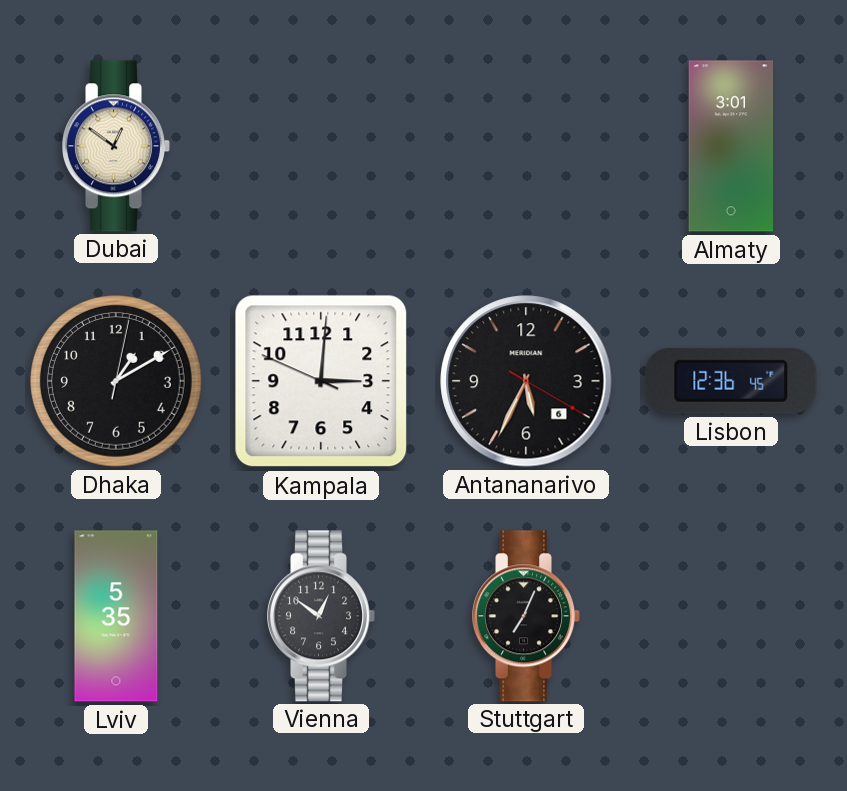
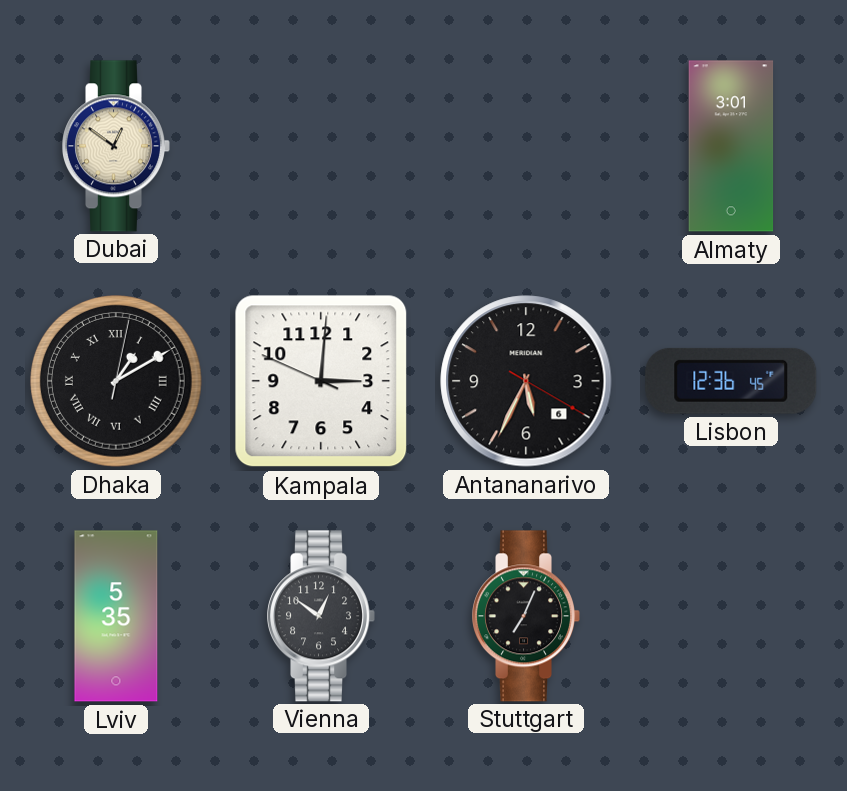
Dhaka numerals: Arabic -> Roman (117, 382)
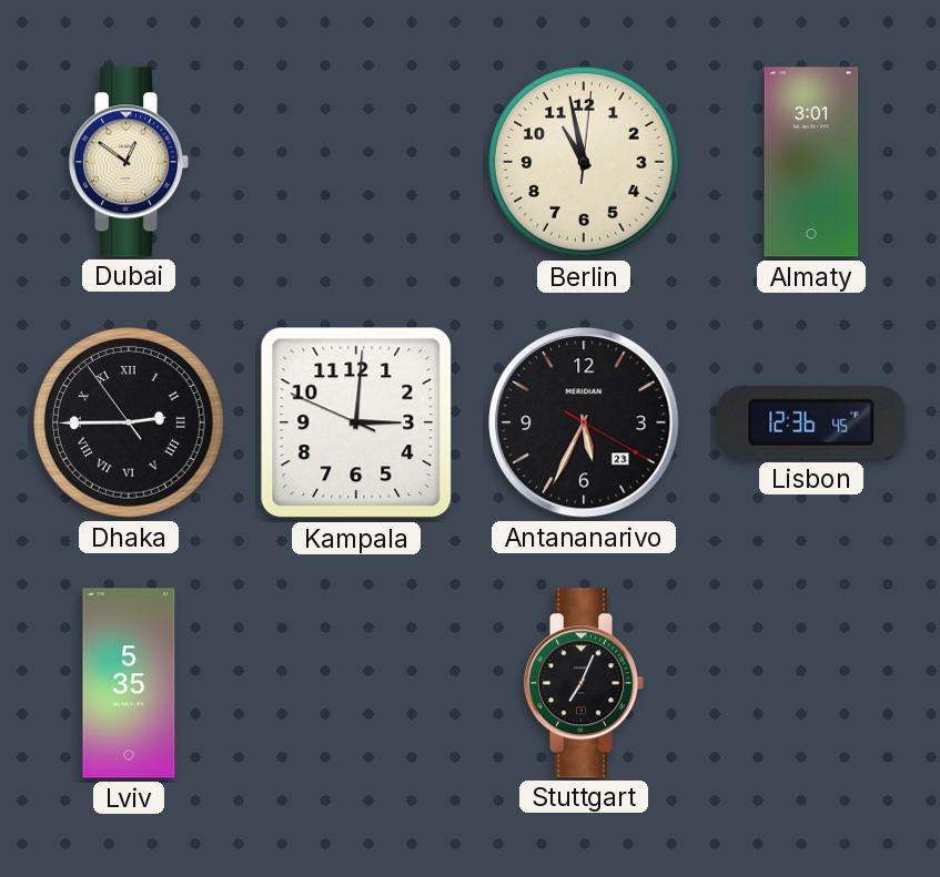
Berlin: none -> 10:58 (585, 163)
Dhaka: 1:10 -> 2:44 (130, 424)
Antananarivo date: 6 -> 23 (584, 422)
Vienna: 12:51 -> none (321, 616)
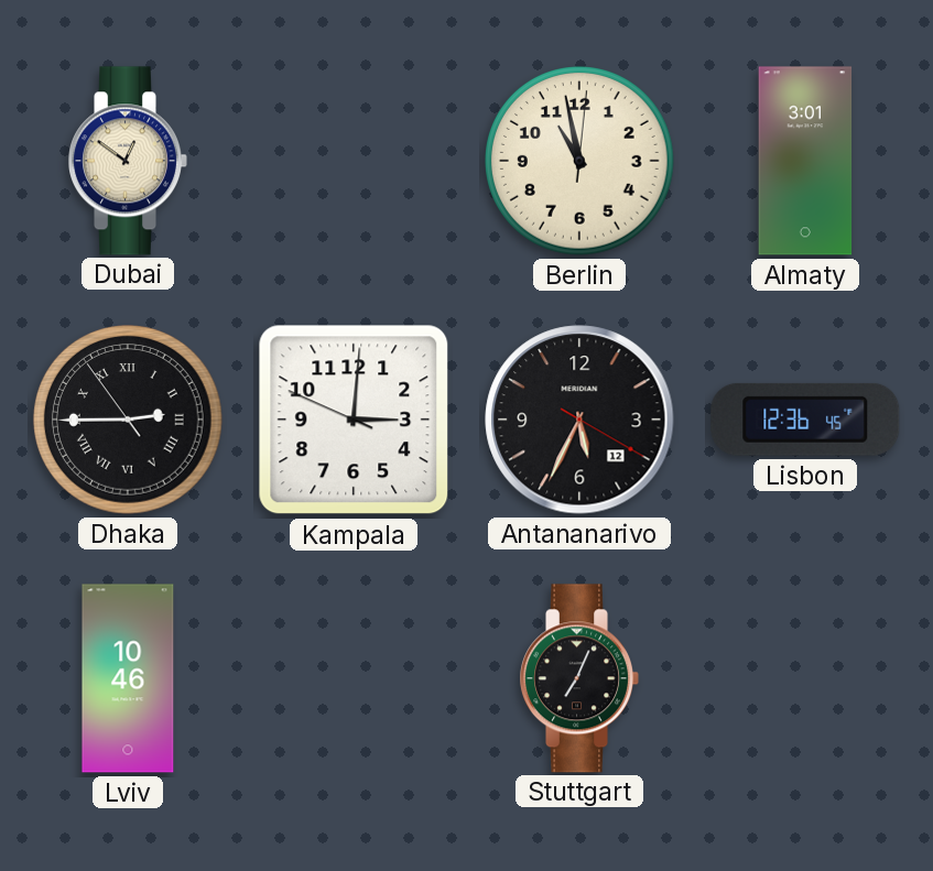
Antananarivo date: 23 -> 12 (579, 420)
Lviv: 5:35 -> 10:46 (128, 678)
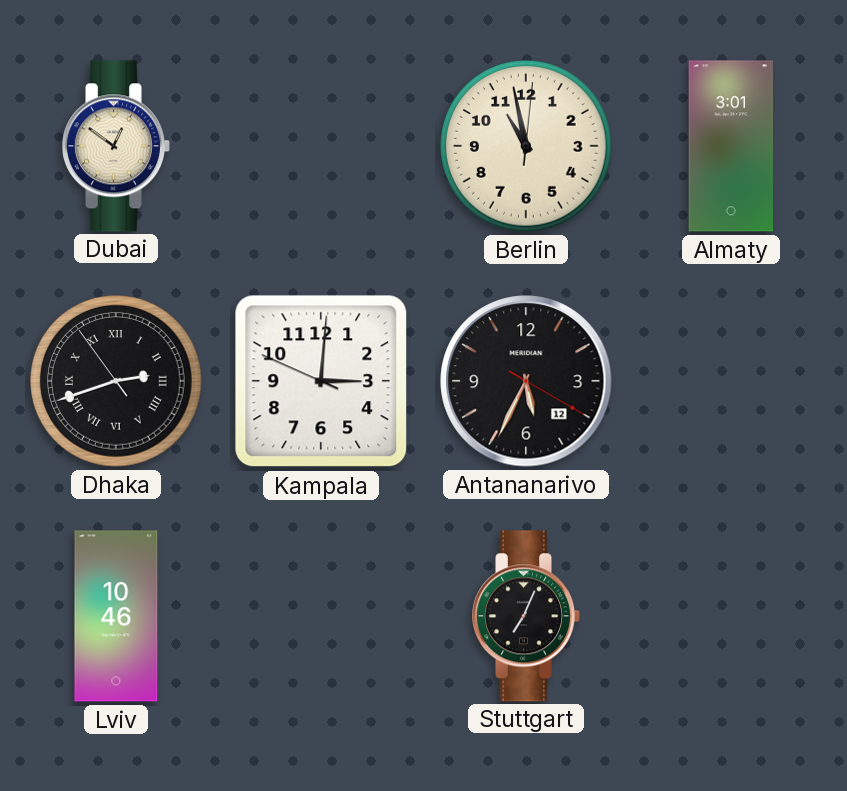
Dhaka: 2:44 -> 2:41 (117, 382)
Lisbon: 12:36 -> none (805, 420)
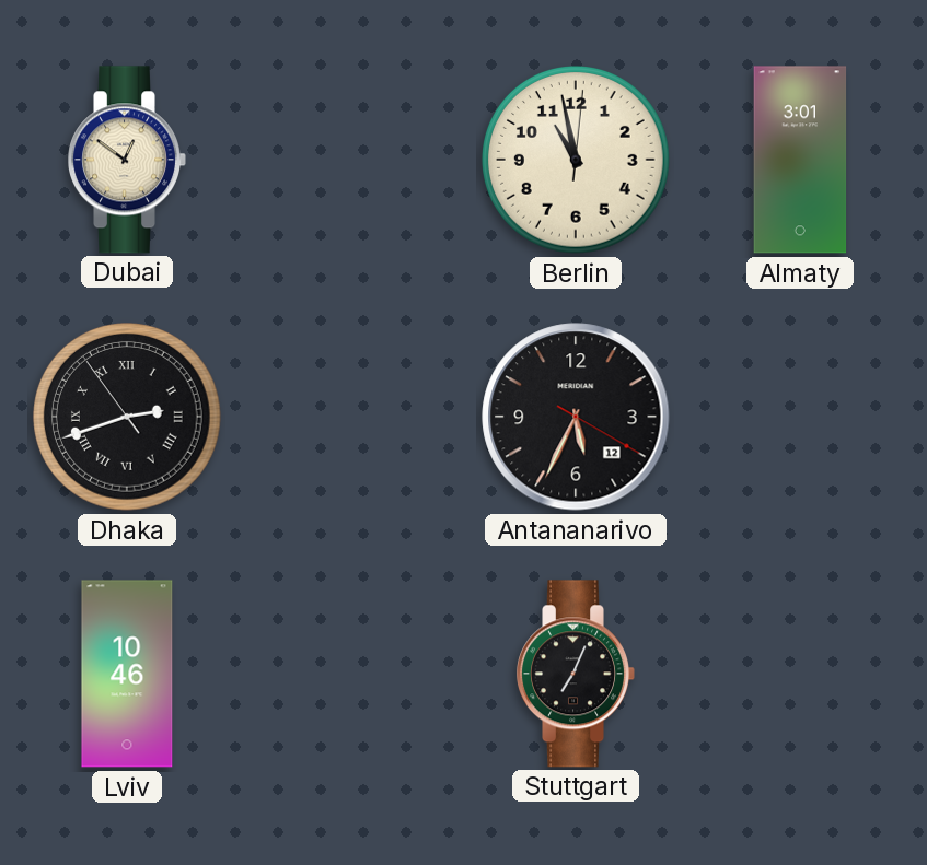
Kampala: 3:00 -> none (321, 381)
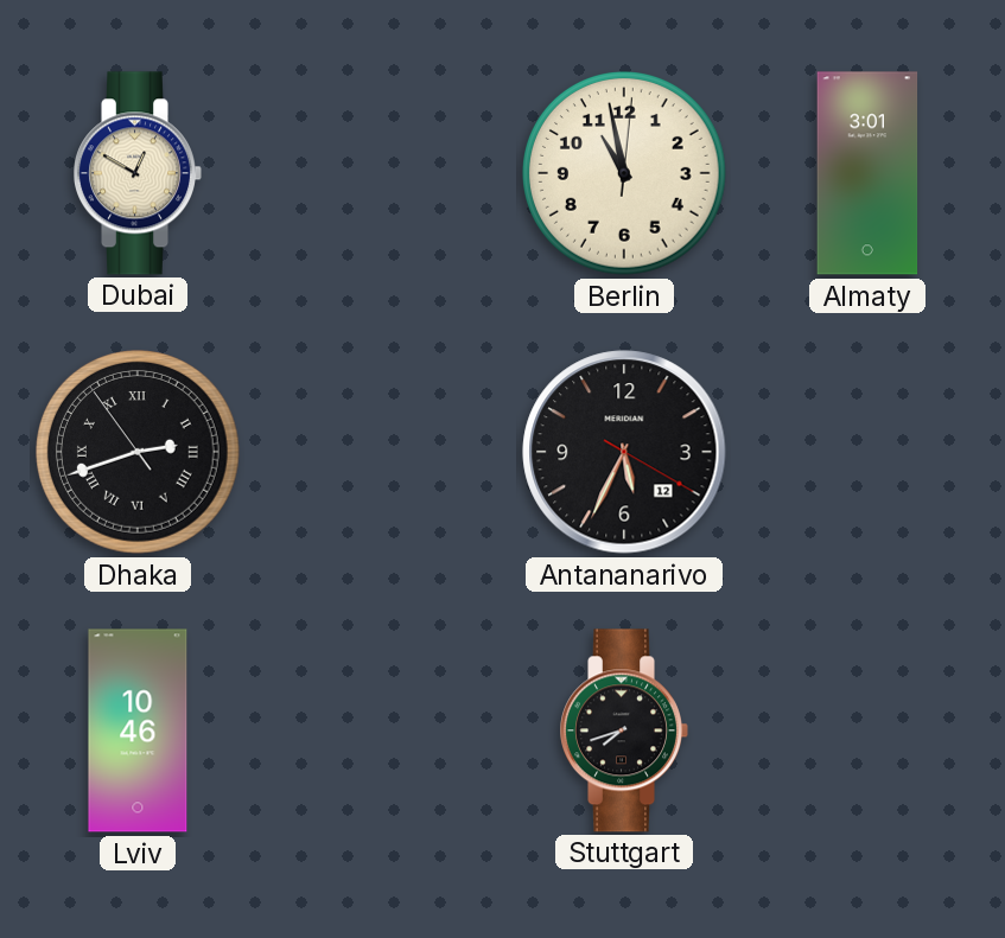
Dubai: 12:51 -> 12:50 (138, 173)
Stuttgart: 7:04 -> 7:42 (624, 730)
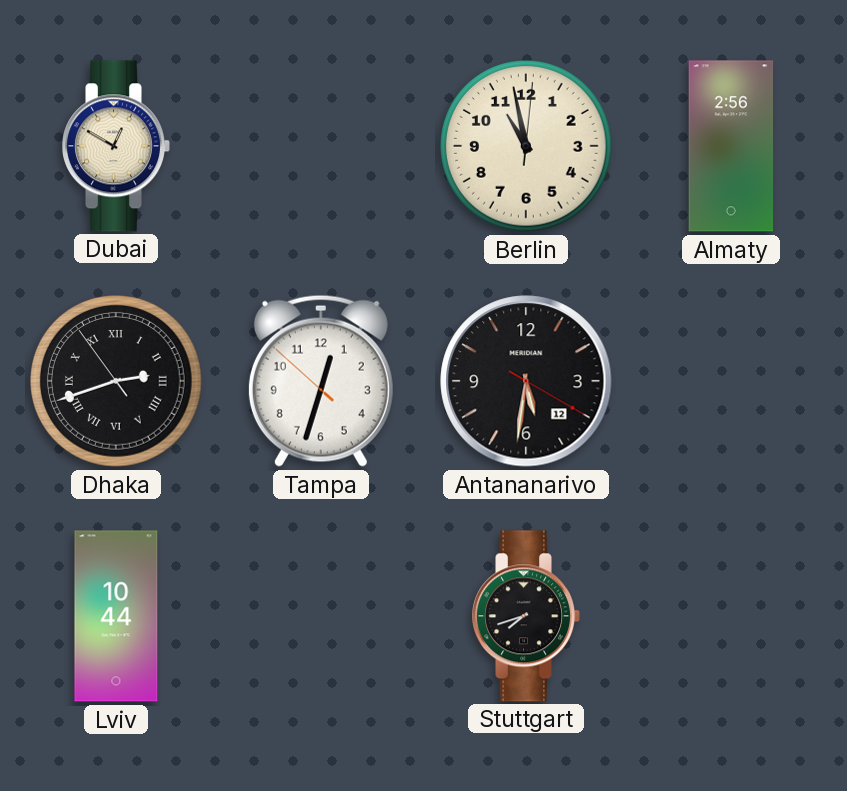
Almaty: 3:01 -> 2:56 (731, 146)
Tampa: none -> 12:32 (321, 381)
Antananarivo: 5:34 -> 5:31 (526, 381)
Lviv: 10:46 -> 10:44 (116, 616)
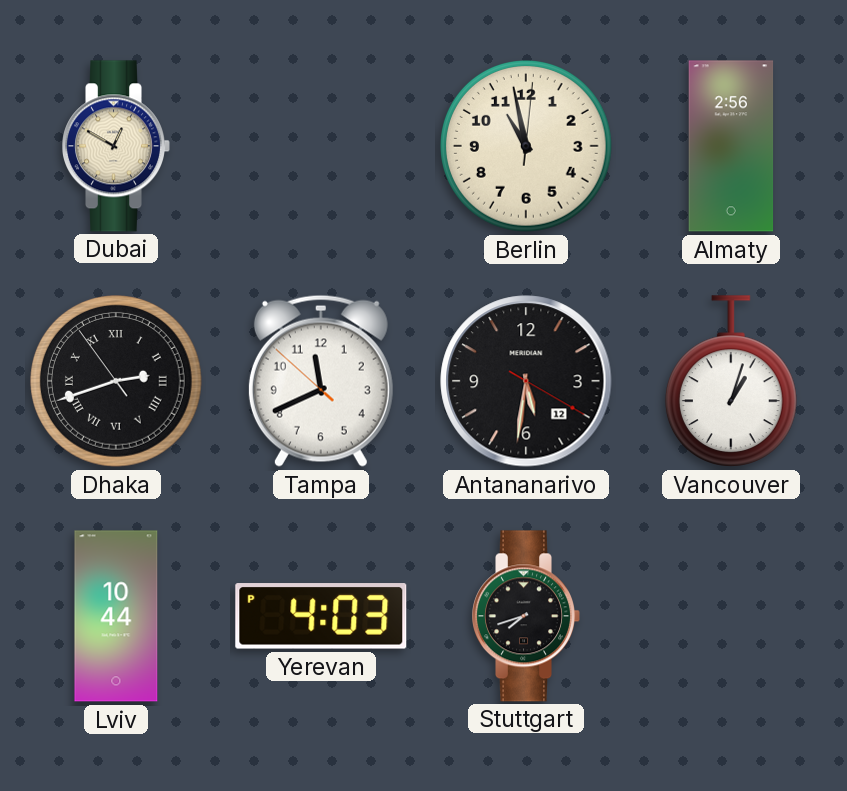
Tampa: 12:32 -> 11:40 (321, 381)
Vancouver: none -> 1:03 (731, 381)
Yerevan: none -> 4:03 (321, 616)
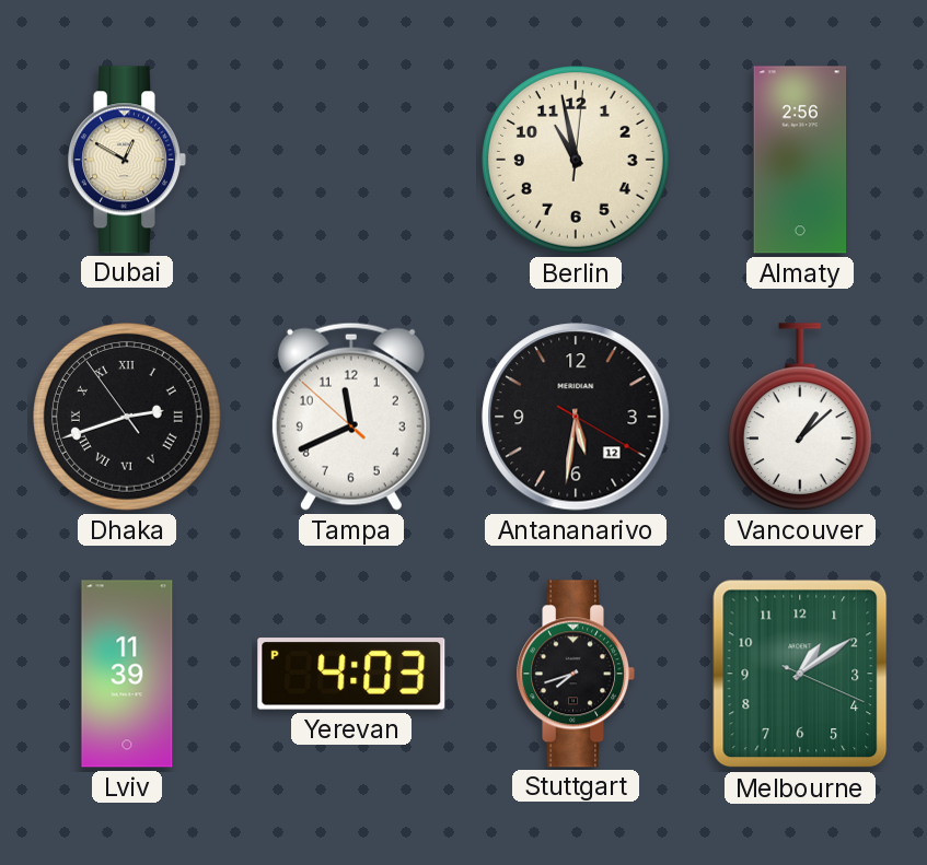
Vancouver: 1:03 -> 1:08 (800, 417)
Lviv: 10:44 -> 11:39 (127, 674)
Melbourne: none -> 1:09 (800, 674)
